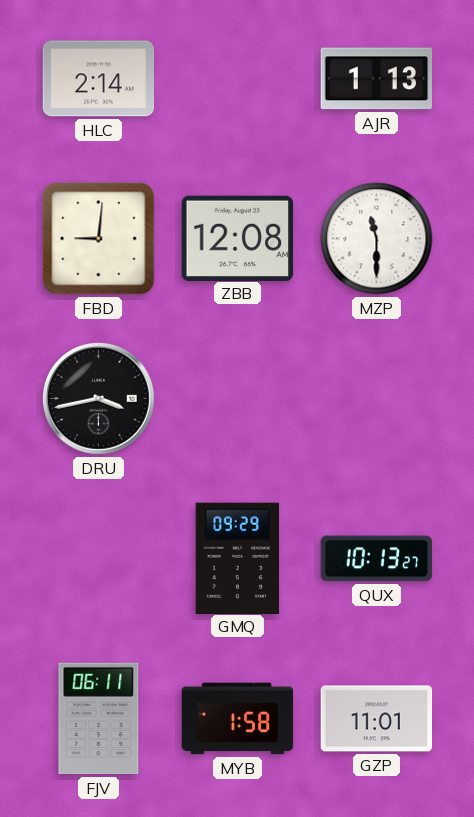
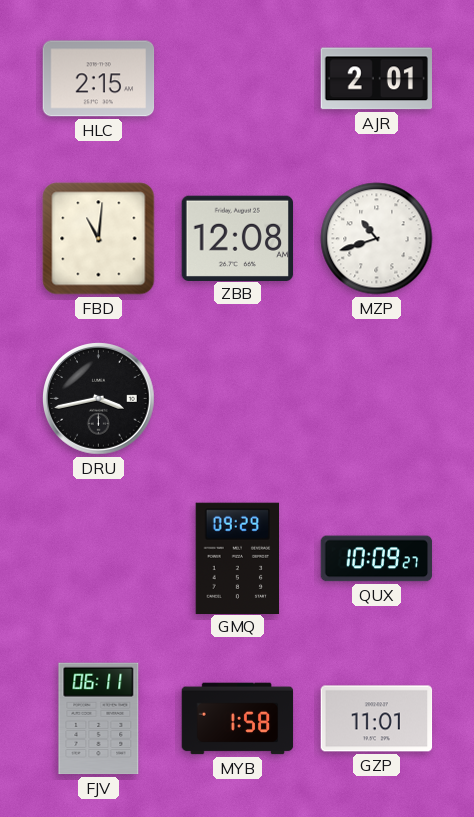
HLC: 2:14 -> 2:15 (99, 79)
AJR: 1:13 -> 2:01 (376, 79)
FBD: 9:01 -> 11:01 (99, 239)
MZP: 11:30 -> 10:42 (377, 239)
QUX: 10:13 -> 10:09 (377, 559)
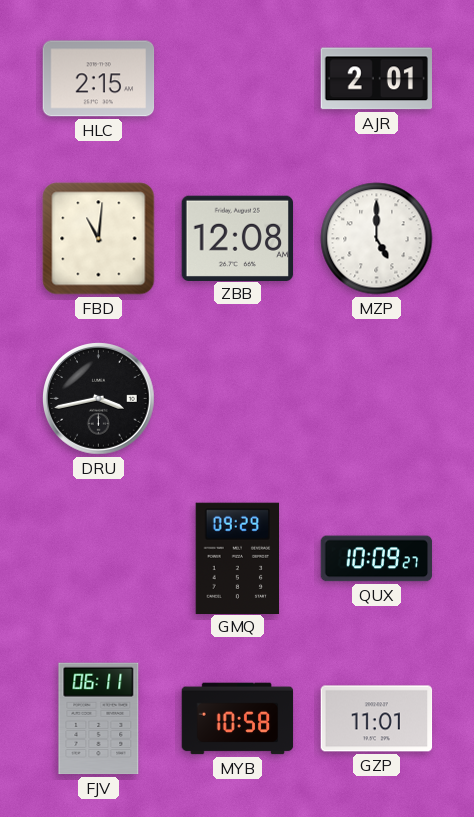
MZP: 10:42 -> 5:00 (377, 239)
MYB: 1:58 -> 10:58 (238, 719)
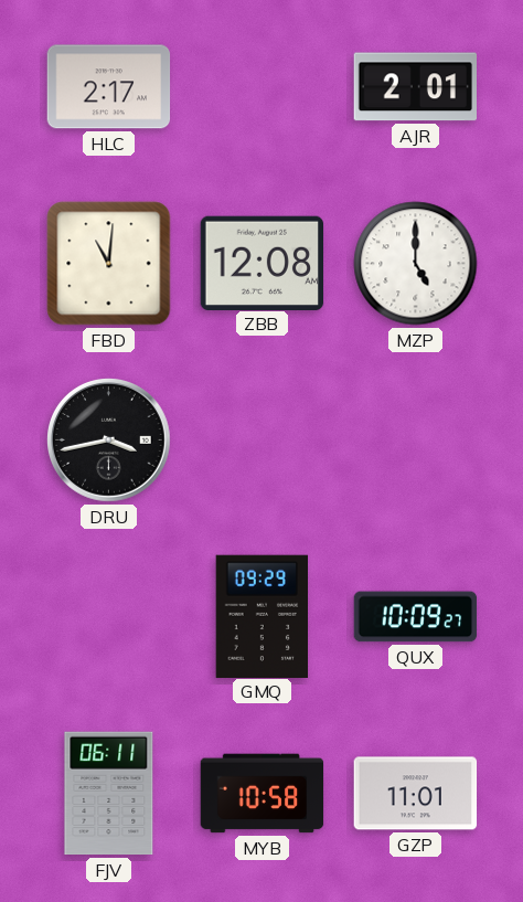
HLC: 2:15 -> 2:17 (109, 87)
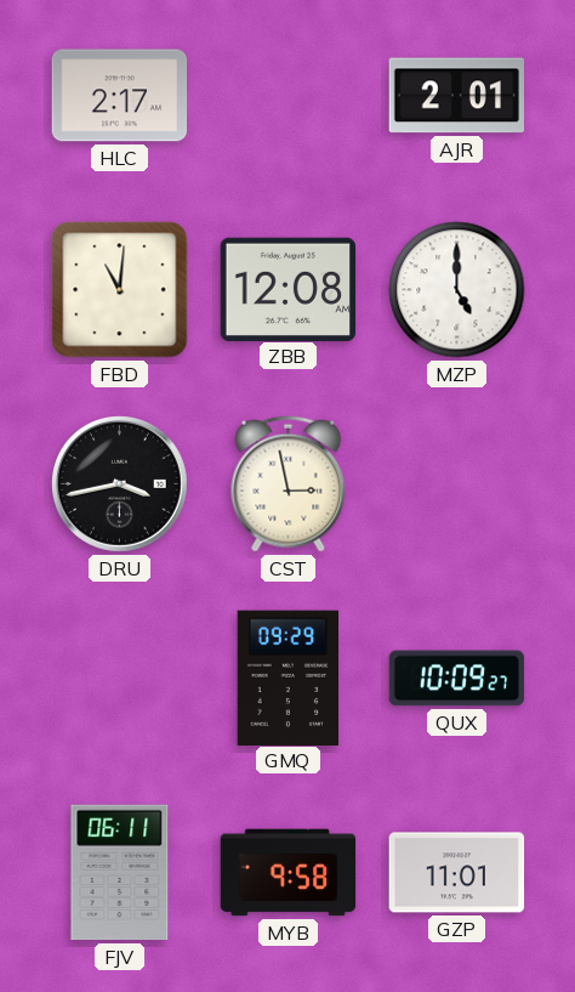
CST: none -> 2:58 (289, 484)
MYB: 10:58 -> 9:58 (289, 873)
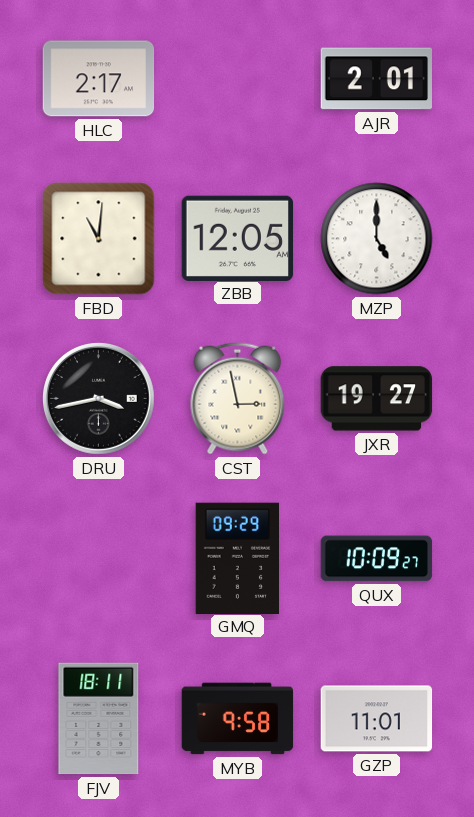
ZBB: 12:08 -> 12:05 (238, 238)
JXR: none -> 19:27 (377, 399)
FJV: 06:11 -> 18:11 (99, 719)
